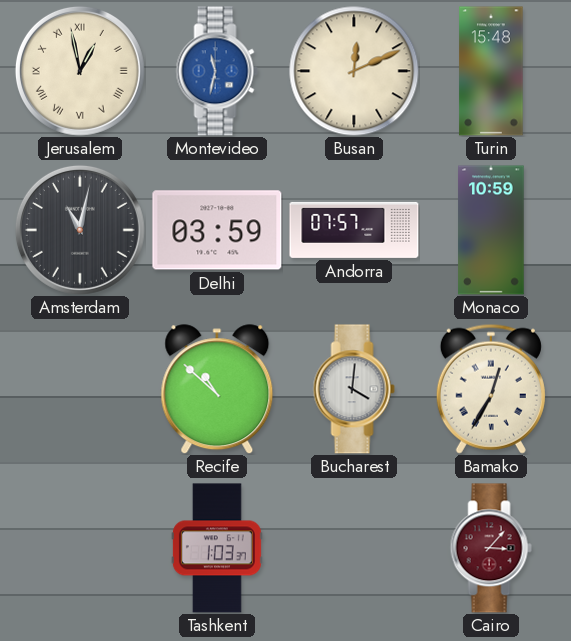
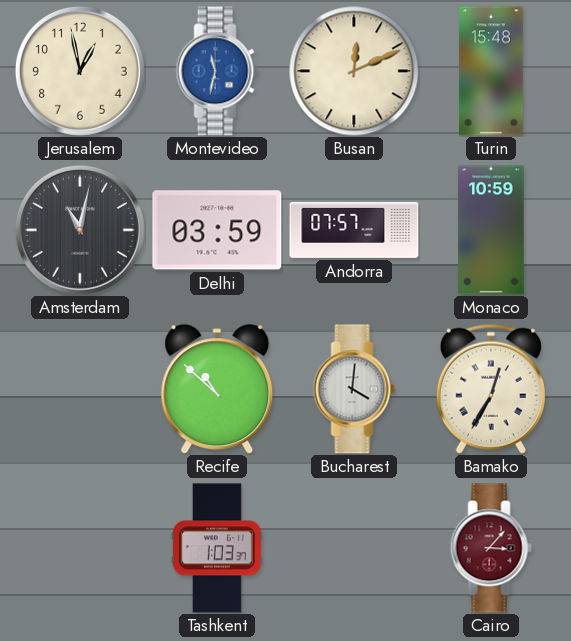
Jerusalem numerals: Roman -> Arabic (80, 71)
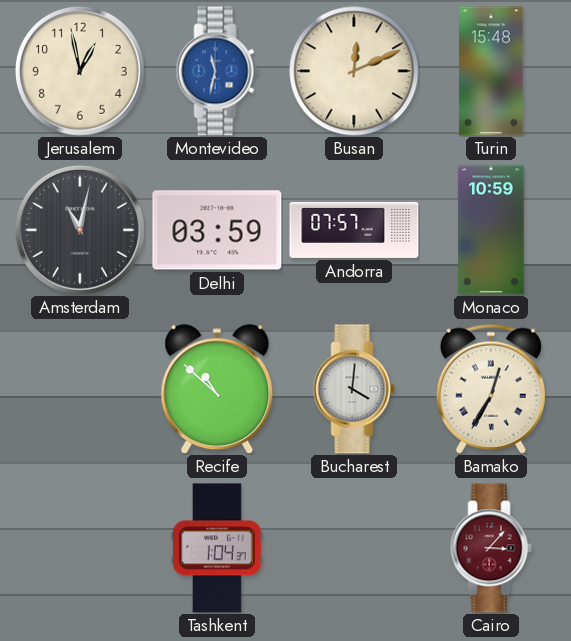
Tashkent: 1:03 -> 1:04 (217, 548)
